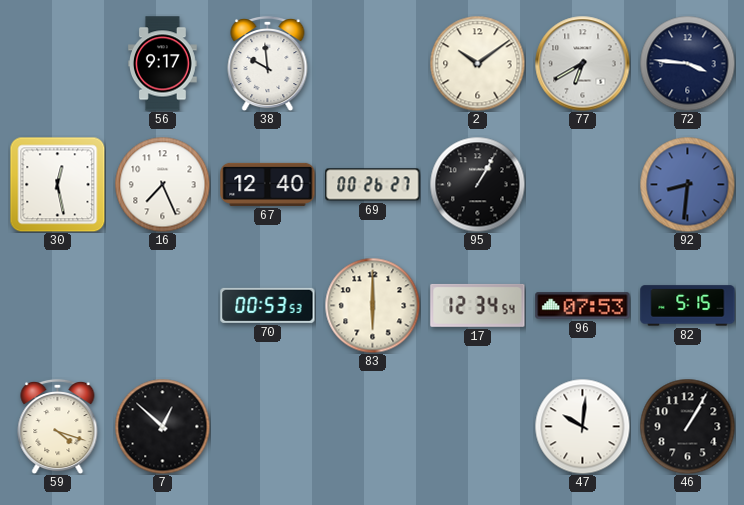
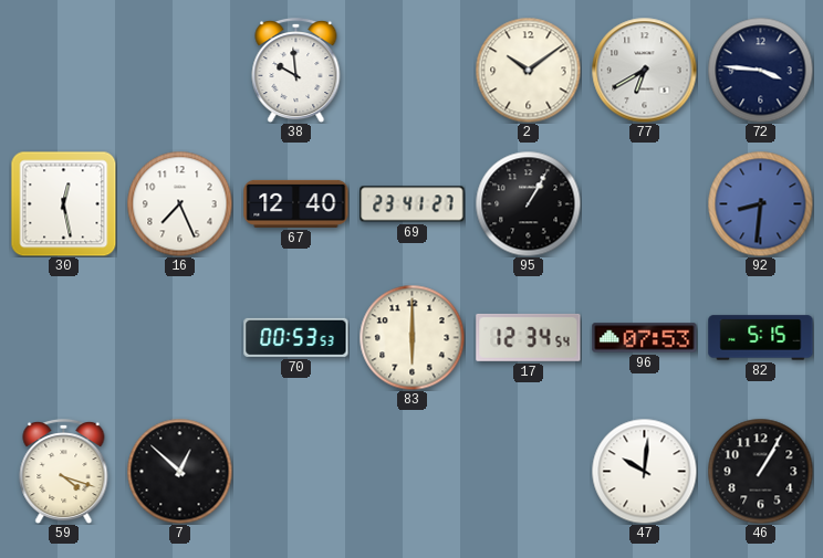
56: 9:17 -> none (163, 64)
69: 00:26 -> 23:41 (413, 204)
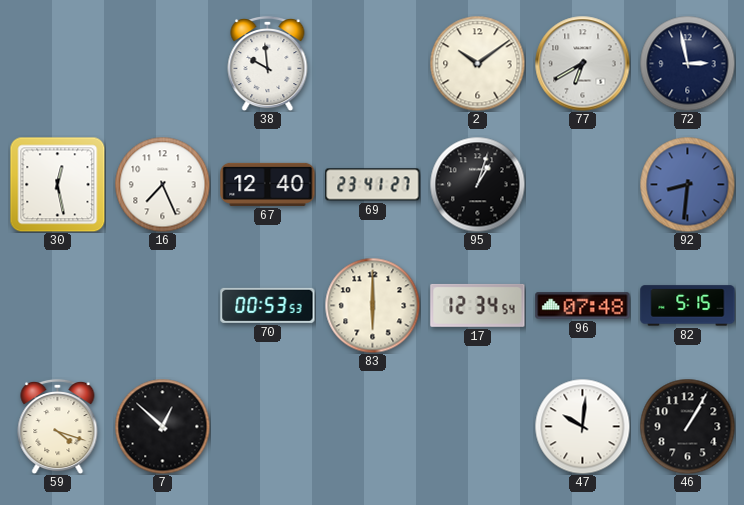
72: 3:46 -> 2:58 (687, 63)
95: 1:05 -> 1:03 (477, 184)
96: 07:53 -> 07:48 (583, 306)
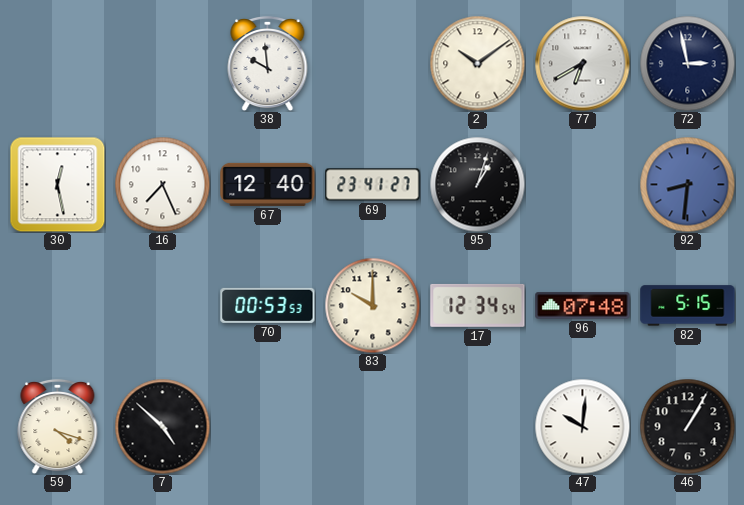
83: 6:00 -> 10:00 (372, 305)
7: 12:52 -> 4:52 (162, 426)
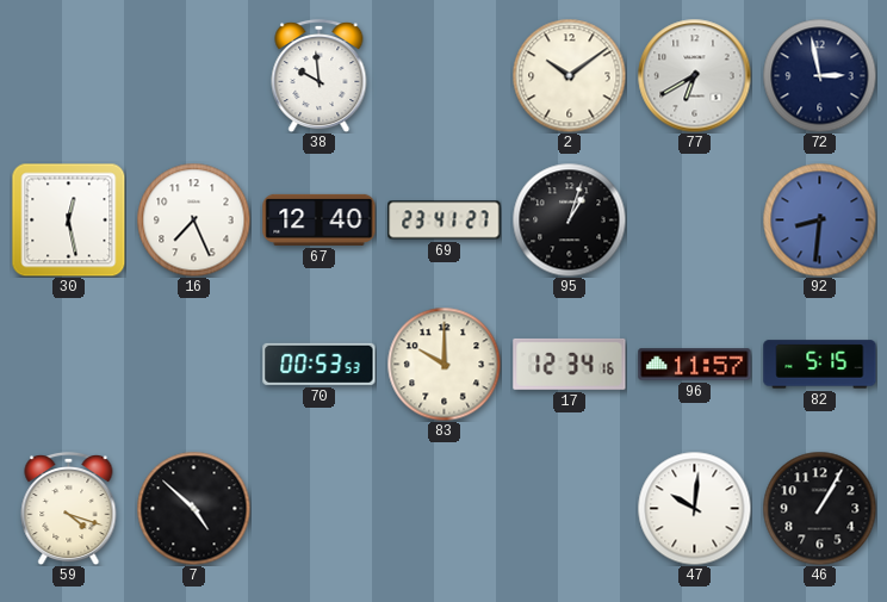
17: 12:34:54 -> 12:34:16 (570, 364)
96: 07:48 -> 11:57 (695, 365)
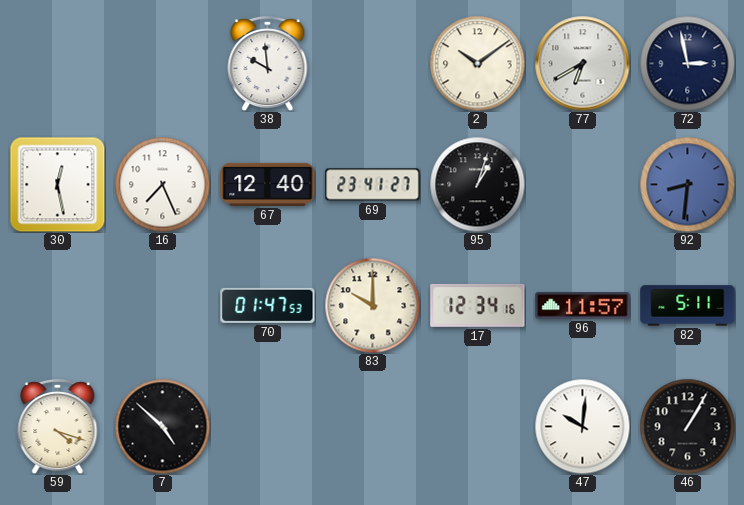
70: 00:53 -> 01:47 (268, 305)
82: 5:15 -> 5:11 (688, 306)
